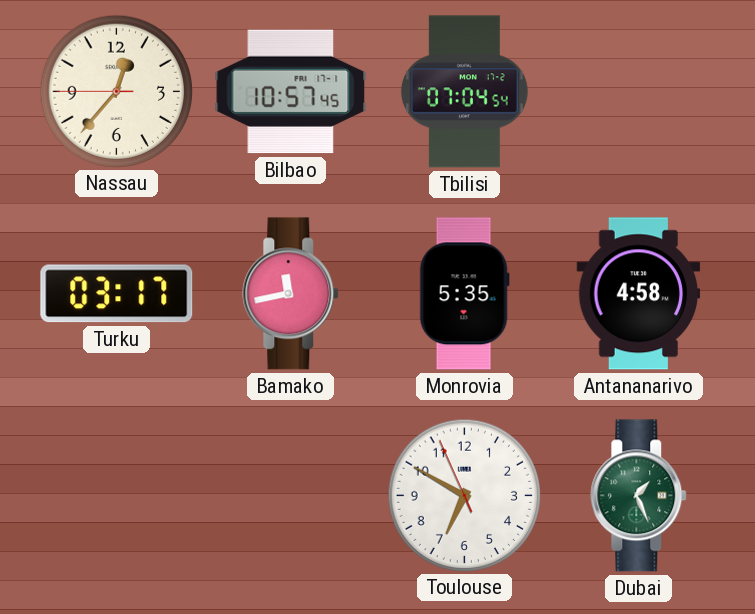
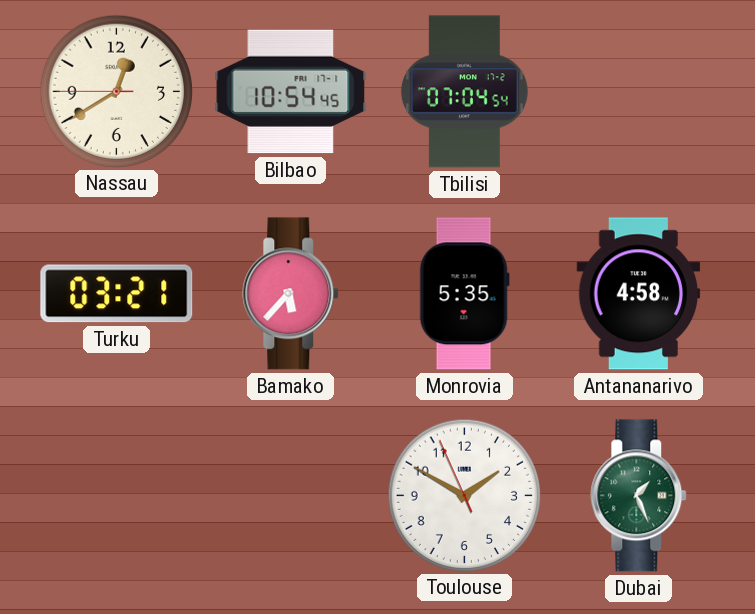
Nassau: 12:36 -> 12:39 (116, 91)
Bilbao: 10:57 -> 10:54 (291, 92)
Turku: 03:17 -> 03:21 (117, 294)
Bamako: 11:43 -> 5:37 (291, 294)
Toulouse: 6:49 -> 1:49 (464, 495)
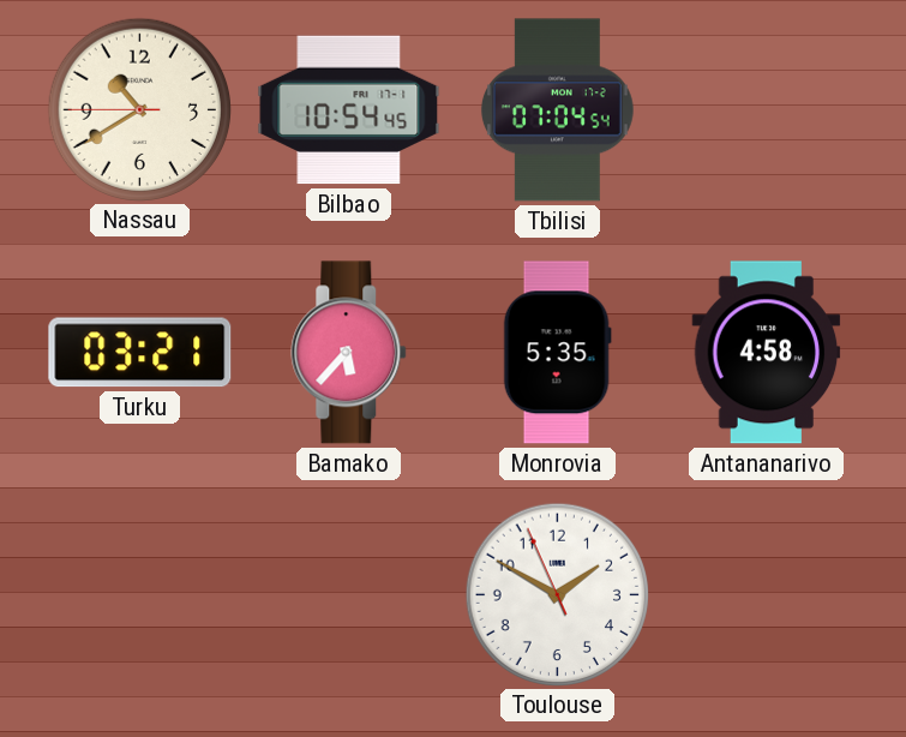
Nassau: 12:39 -> 10:39 (139, 109)
Dubai: 1:26 -> none (639, 496)
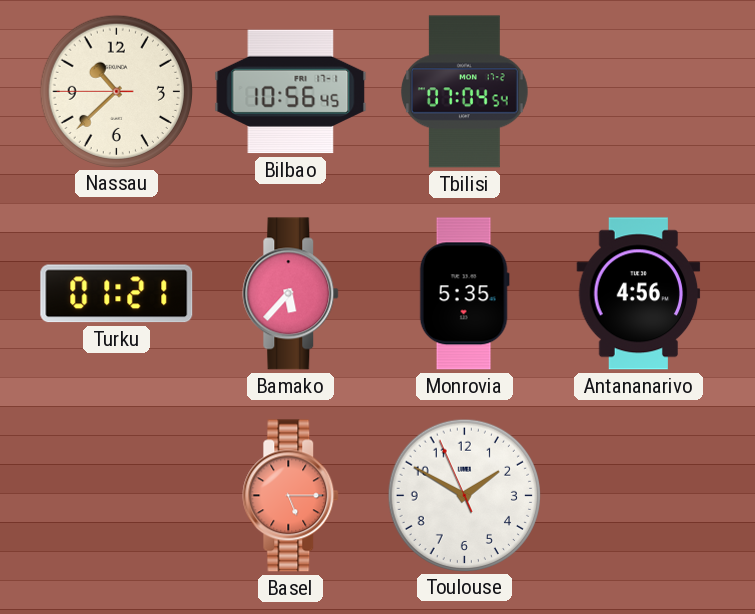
Nassau: 10:39 -> 10:37 (116, 91)
Bilbao: 10:54 -> 10:56 (291, 92)
Turku: 03:21 -> 01:21 (117, 294)
Antananarivo: 4:58 -> 4:56 (639, 294)
Basel: none -> 5:15 (291, 496)
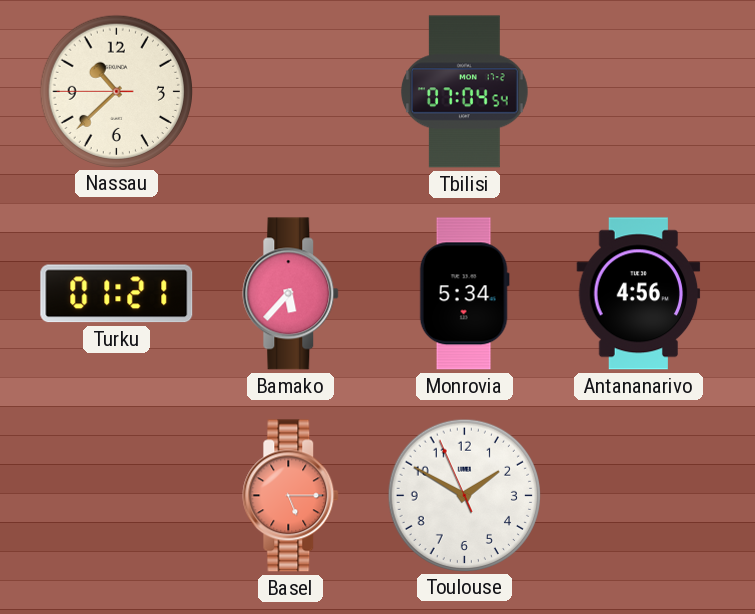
Bilbao: 10:56 -> none (291, 92)
Monrovia: 5:35 -> 5:34 (464, 294)
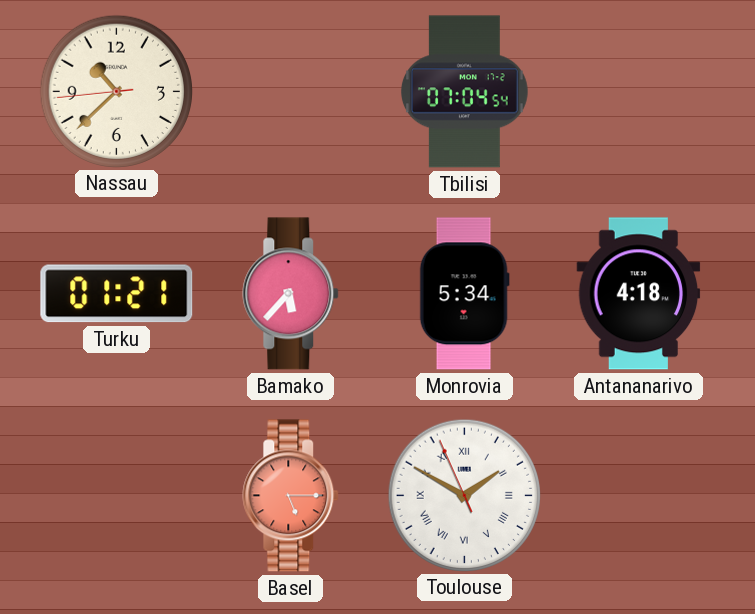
Nassau: 10:37:45 -> 10:37:44 (116, 91)
Antananarivo: 4:56 -> 4:18 (639, 294)
Toulouse numerals: Arabic -> Roman (464, 495)
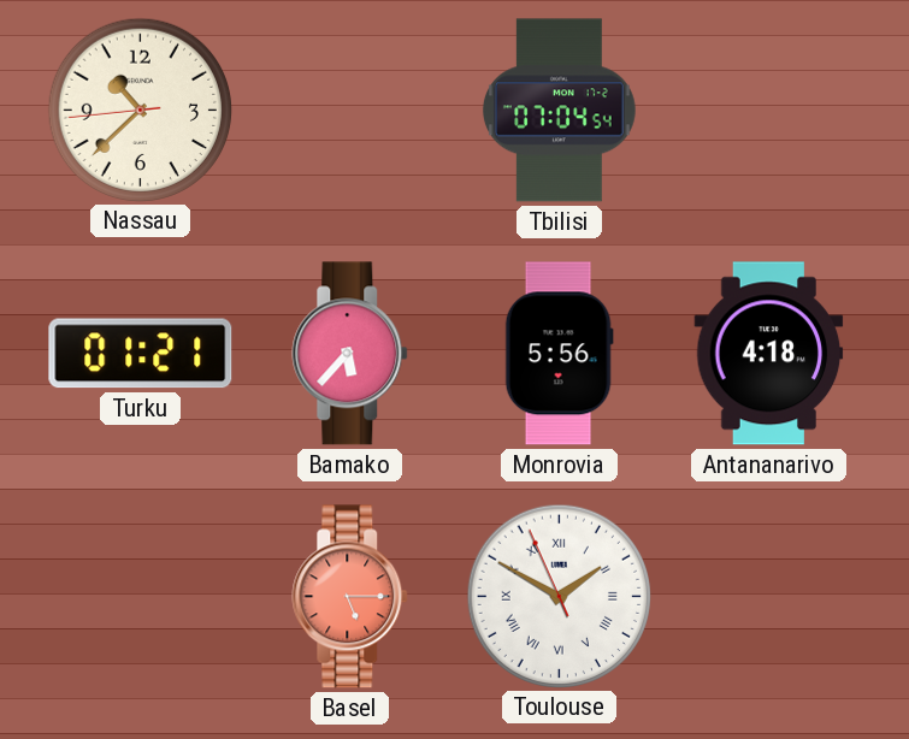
Monrovia: 5:34 -> 5:56 (559, 354)
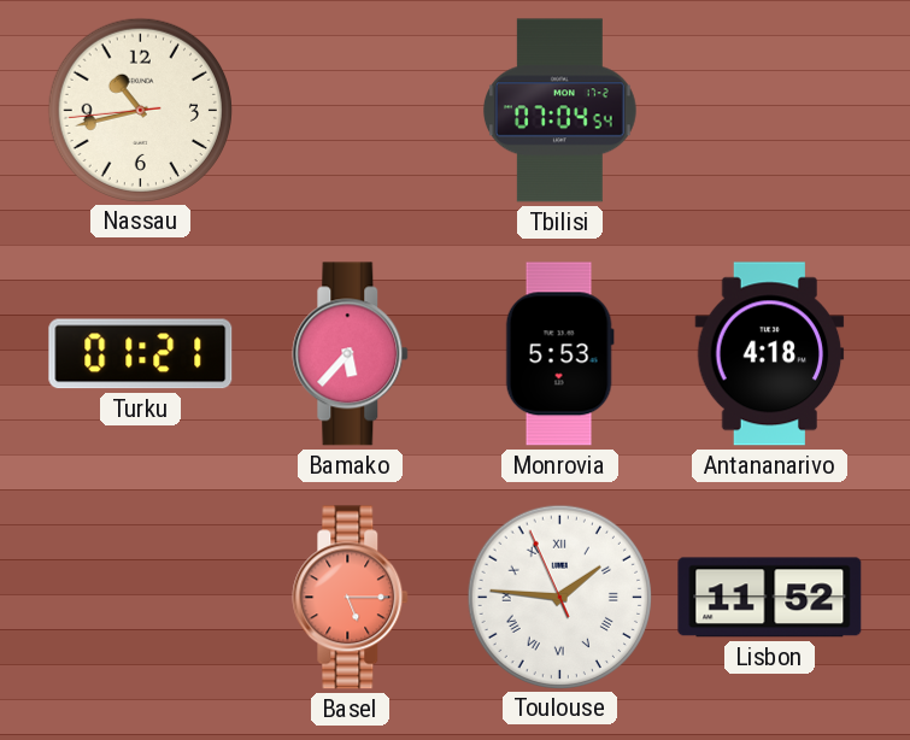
Nassau: 10:37 -> 10:42 (140, 110)
Monrovia: 5:56 -> 5:53 (559, 354)
Toulouse: 1:49 -> 1:45 (559, 597)
Lisbon: none -> 11:52 (770, 598)
